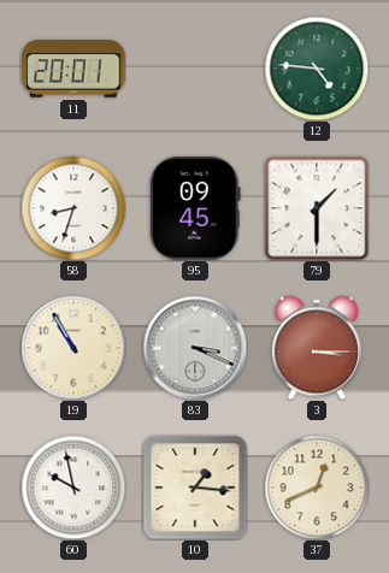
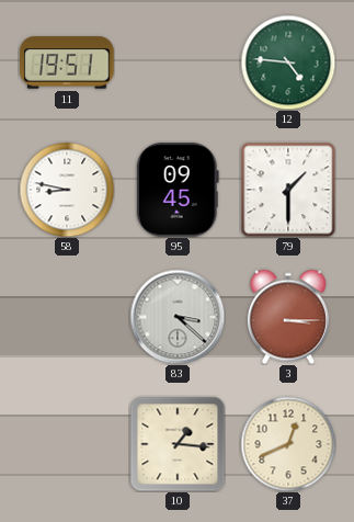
11: 20:01 -> 19:51 (67, 63)
58: 8:33 -> 8:47 (67, 190)
19: 10:55 -> none (73, 348)
83: 3:19 -> 3:22 (178, 317)
60: 9:58 -> none (73, 488)
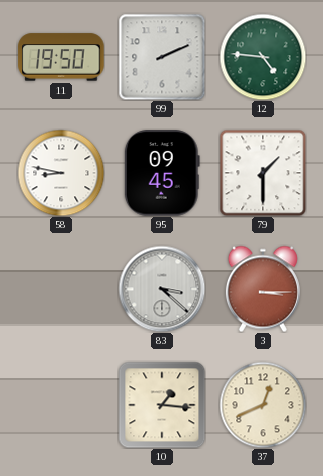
11: 19:51 -> 19:50 (61, 57)
99: none -> 2:11 (162, 57)
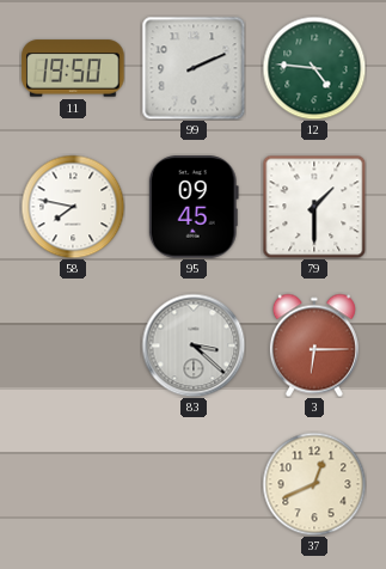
58: 8:47 -> 7:47 (73, 207)
3: 3:15 -> 6:15 (314, 345)
10: 1:16 -> none (162, 405)
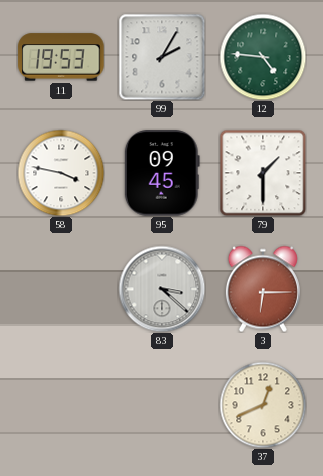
11: 19:50 -> 19:53 (61, 57)
99: 2:11 -> 2:05 (162, 57)
58: 7:47 -> 3:47 (61, 173)
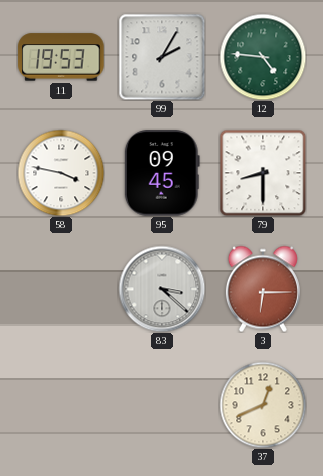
79: 1:30 -> 8:30 (263, 173)
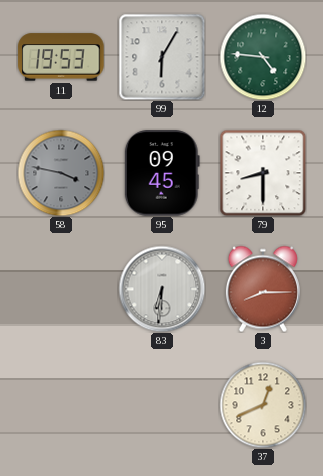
99: 2:05 -> 6:05 (162, 57)
58 dial: white -> grey (61, 173)
83: 3:22 -> 6:31 (162, 289)
3: 6:15 -> 8:15 (263, 289)
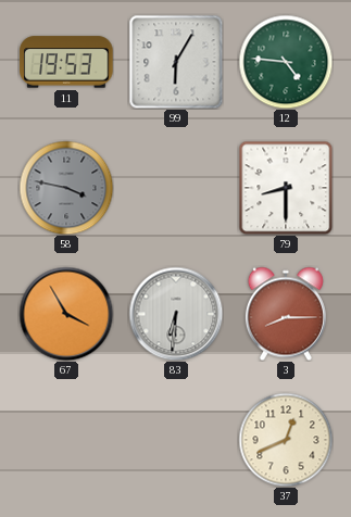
95: 09:45 -> none (162, 173)
67: none -> 3:55 (66, 314)
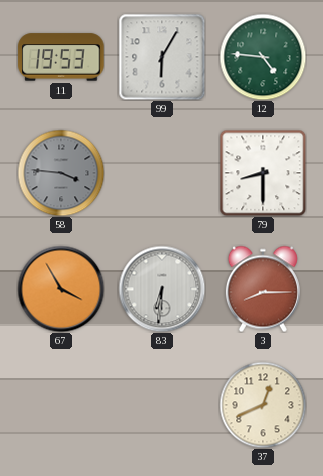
58: 3:47 -> 3:46 (61, 173)
